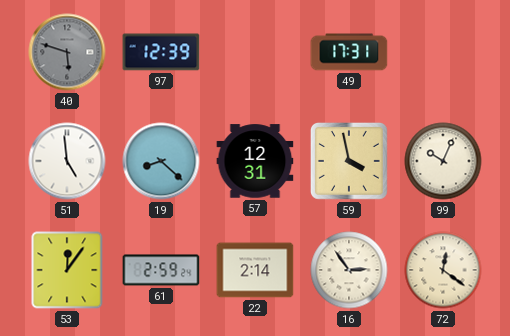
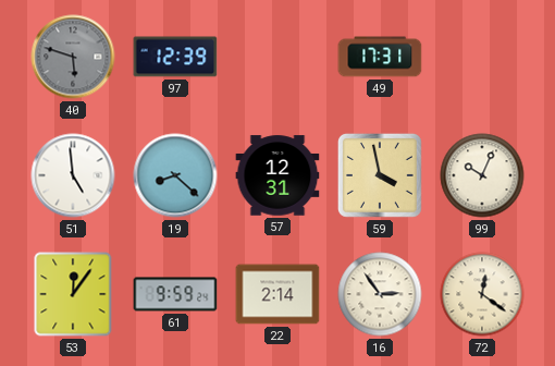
61: 2:59 -> 9:59 (175, 294)
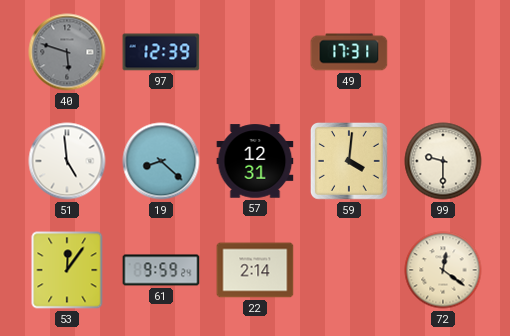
59: 3:58 -> 4:01 (349, 161)
99: 10:04 -> 9:30 (443, 161)
16: 2:54 -> none (380, 294)
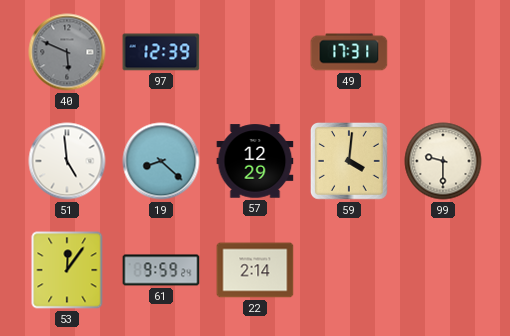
40: 5:48 -> 5:49 (67, 52)
57: 12:31 -> 12:29 (255, 161)
72: 12:21 -> none (443, 270)
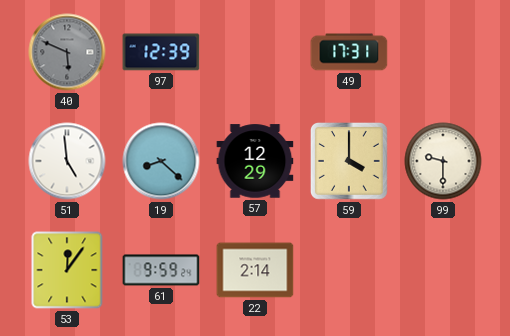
59: 4:01 -> 4:00 (349, 161)
